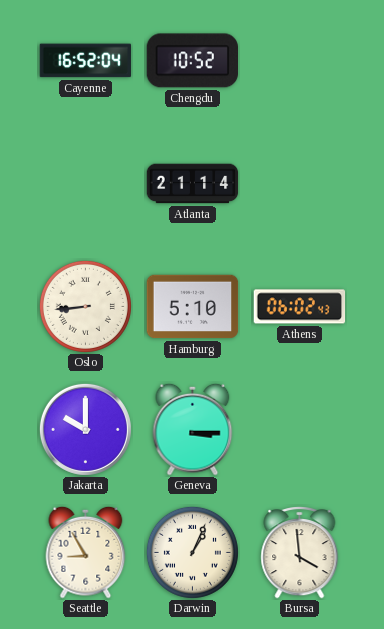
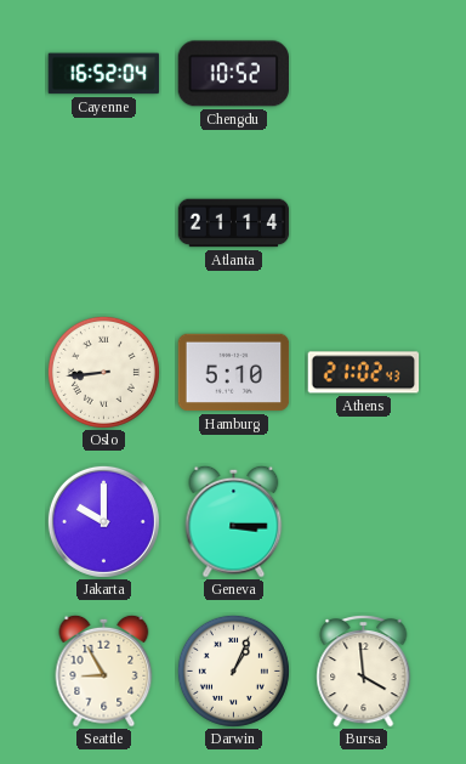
Athens: 06:02 -> 21:02 (364, 373)
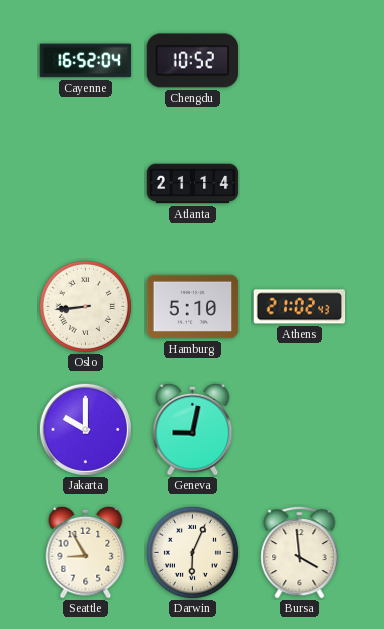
Geneva: 3:15 -> 9:02 (193, 429)
Darwin: 1:04 -> 6:04 (192, 552)
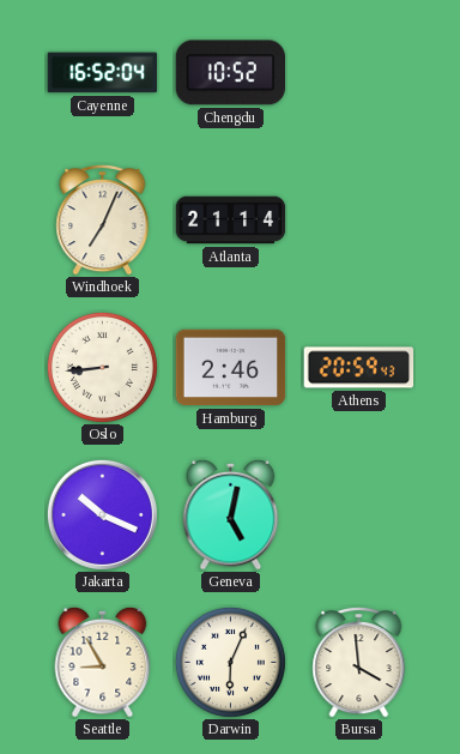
Windhoek: none -> 7:04 (103, 221)
Hamburg: 5:10 -> 2:46 (231, 368)
Athens: 21:02 -> 20:59 (359, 368)
Jakarta: 10:00 -> 10:19 (102, 514)
Geneva: 9:02 -> 5:02 (231, 514)
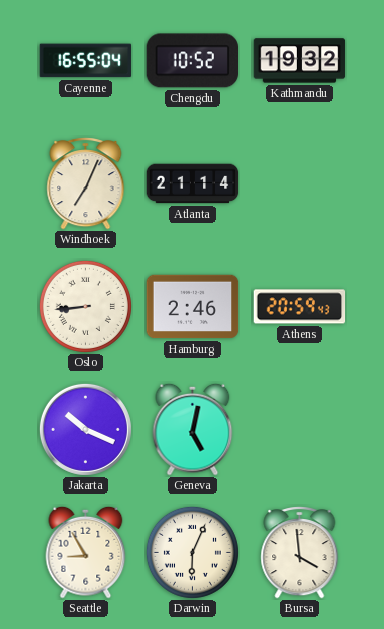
Cayenne: 16:52 -> 16:55 (86, 61)
Kathmandu: none -> 19:32 (300, 61)
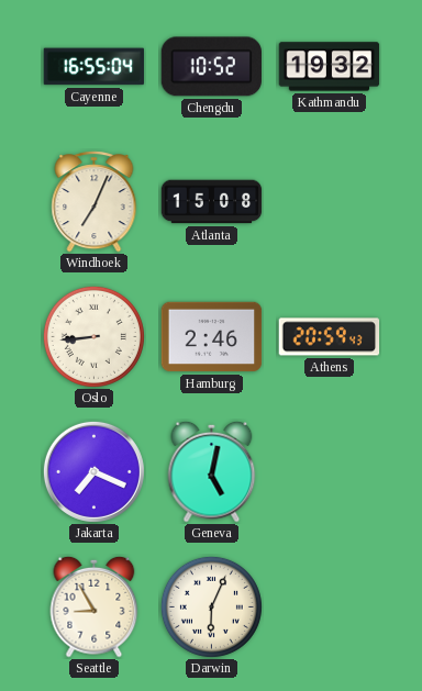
Atlanta: 21:14 -> 15:08 (212, 202)
Jakarta: 10:19 -> 7:19 (93, 471)
Bursa: 3:59 -> none (300, 553)
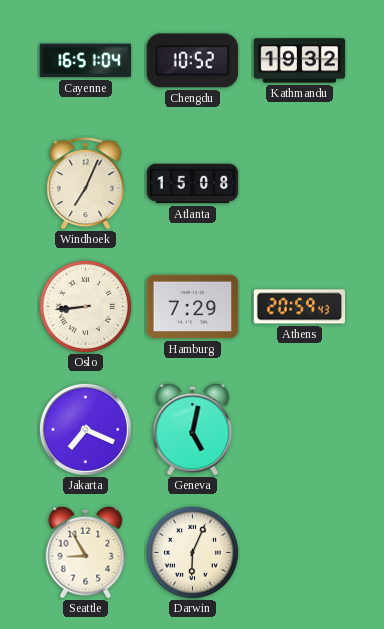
Cayenne: 16:55 -> 16:51 (86, 61)
Hamburg: 2:46 -> 7:29 (193, 307)
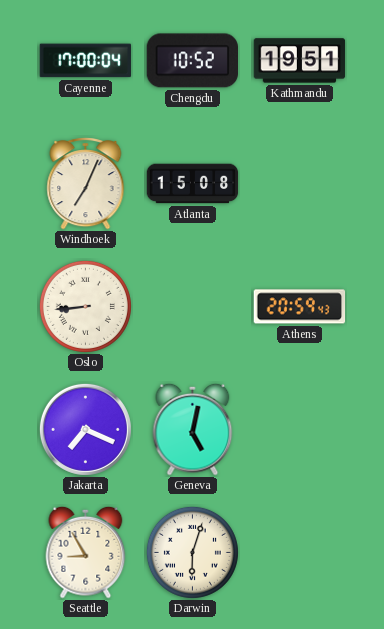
Cayenne: 16:51 -> 17:00 (86, 61)
Kathmandu: 19:32 -> 19:51 (300, 61)
Hamburg: 7:29 -> none (193, 307)
Darwin: 6:04 -> 6:03 (192, 552)
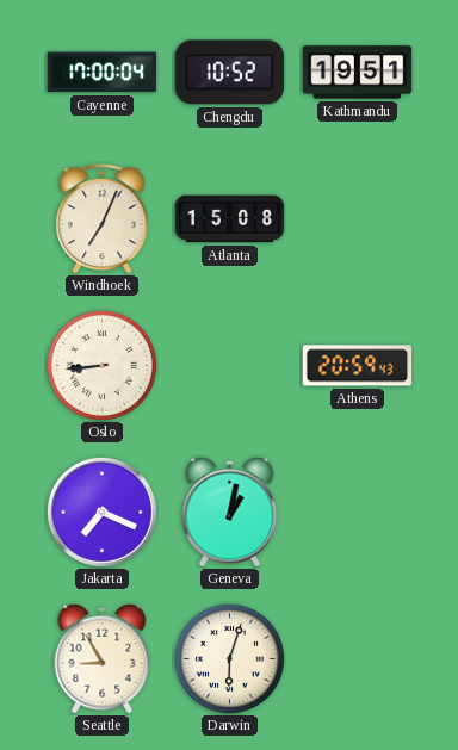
Geneva: 5:02 -> 1:02 (230, 512)
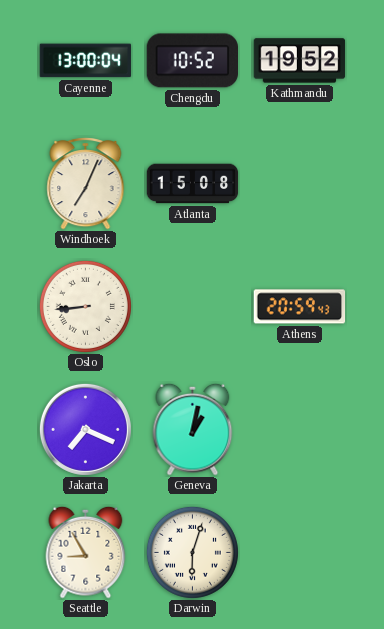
Cayenne: 17:00 -> 13:00 (86, 61)
Kathmandu: 19:51 -> 19:52 (300, 61)
